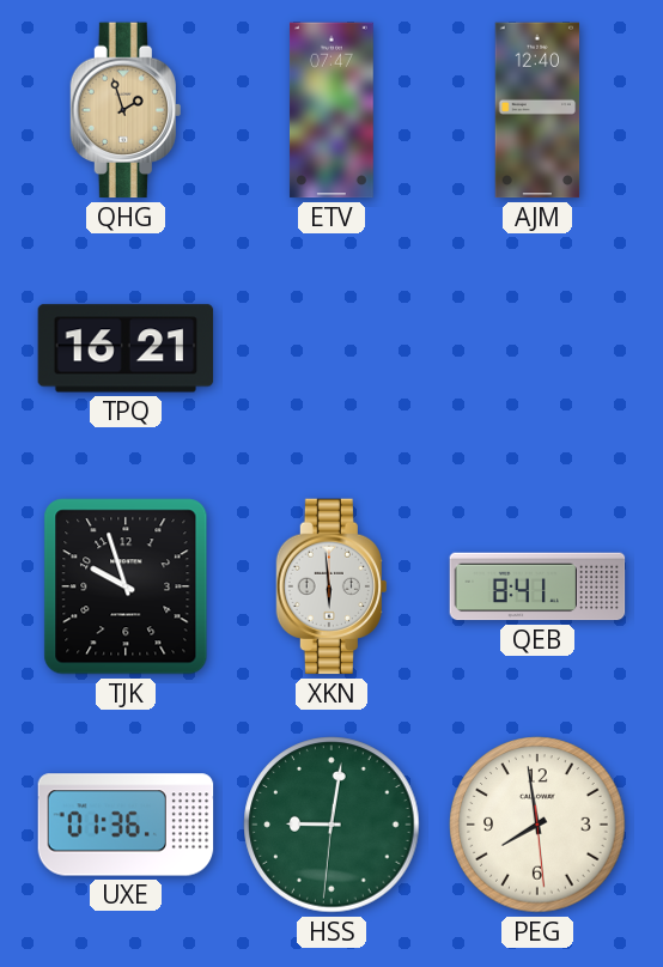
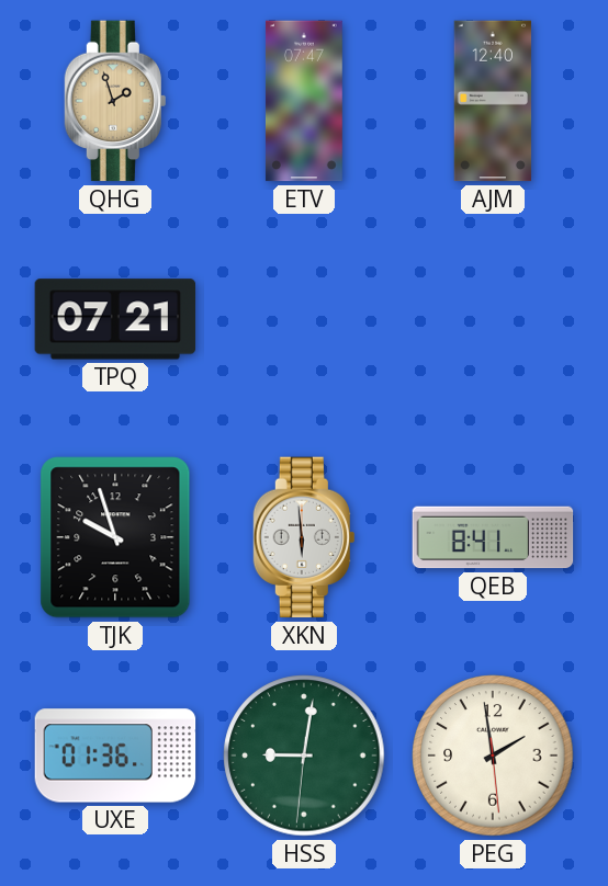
TPQ: 16:21 -> 07:21 (115, 319)
PEG: 7:58 -> 1:58 (493, 756)
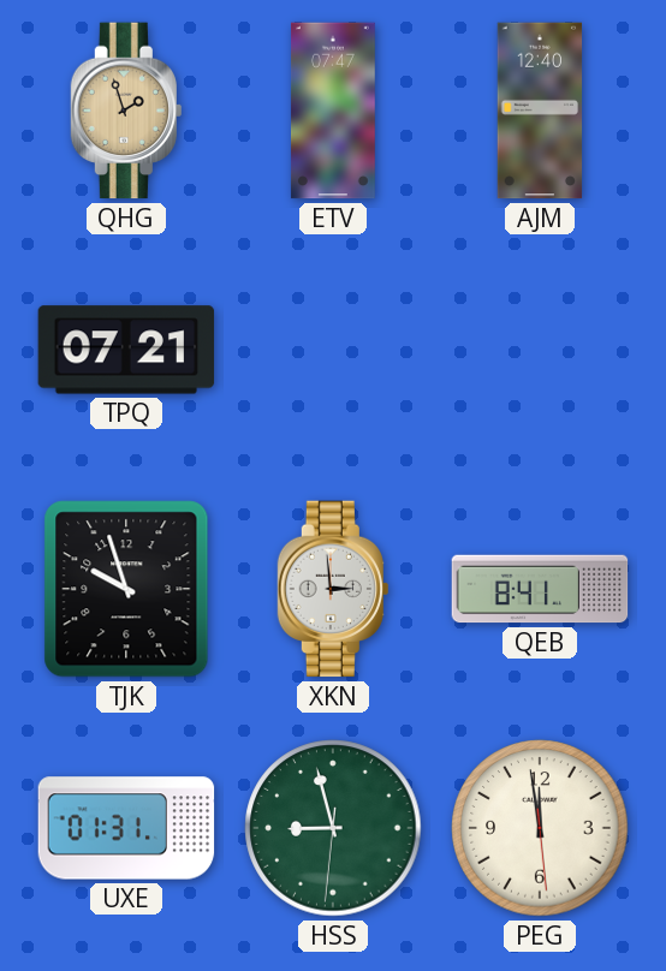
XKN: 5:59 -> 2:59 (332, 589)
UXE: 01:36 -> 01:31 (126, 828)
HSS: 9:01 -> 8:57 (333, 828)
PEG: 1:58 -> 11:58 (540, 828)
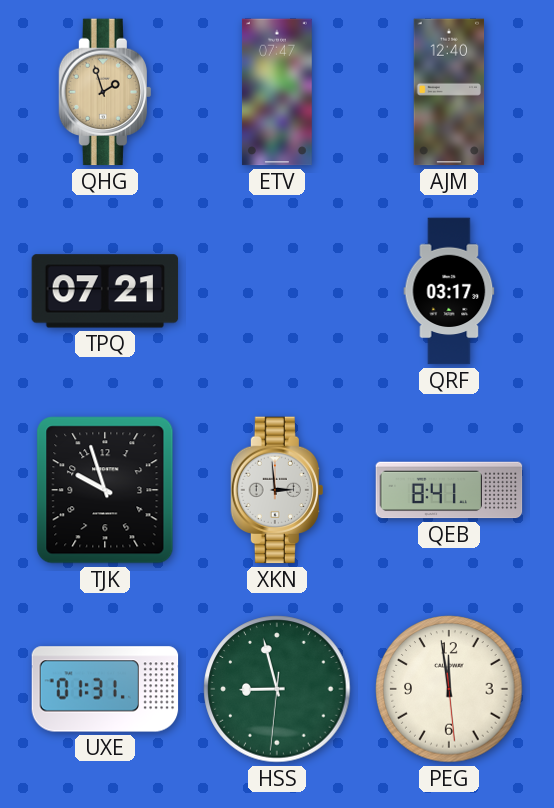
QRF: none -> 03:17 (449, 291)
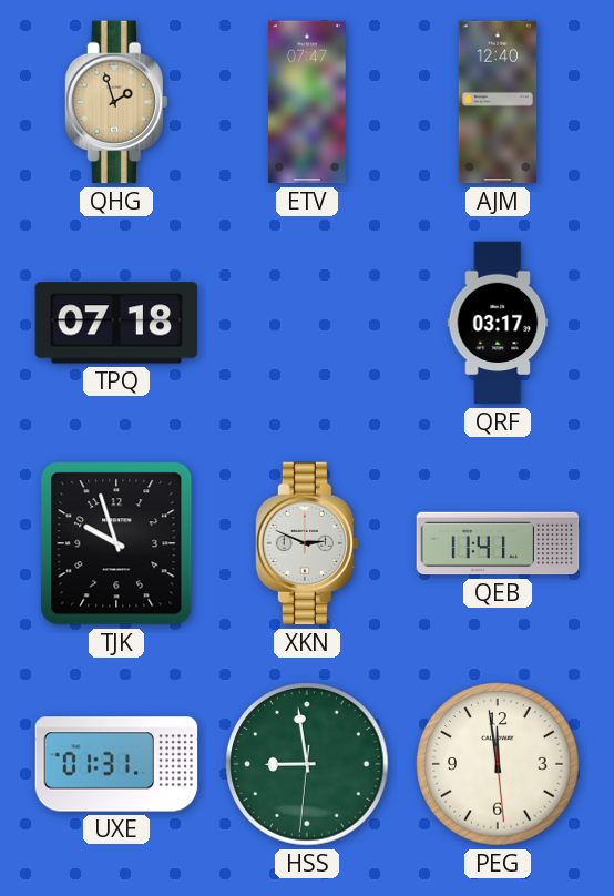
TPQ: 07:21 -> 07:18 (116, 323)
XKN: 2:59 -> 2:49 (306, 543)
QEB: 8:41 -> 11:41 (498, 543)
HSS: 8:57 -> 8:58 (307, 764)
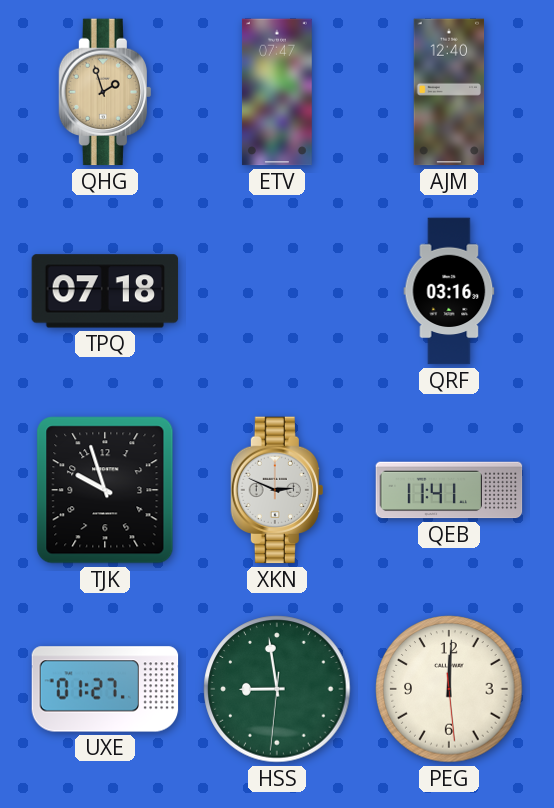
QRF: 03:17 -> 03:16 (449, 291)
UXE: 01:31 -> 01:27 (105, 689)
PEG: 11:58 -> 12:00 (449, 689)
